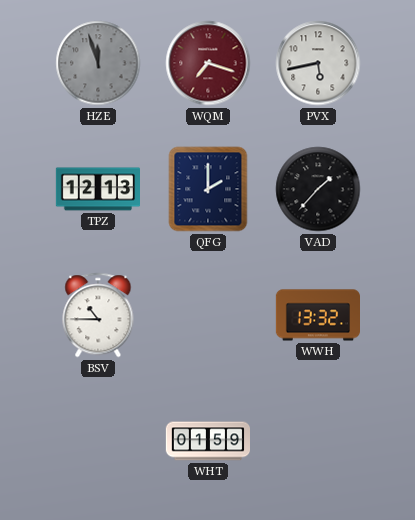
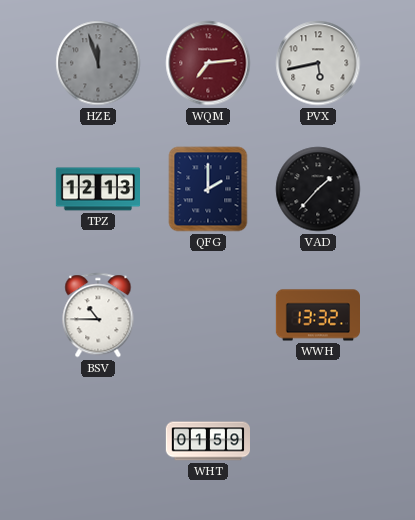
WQM: 7:18 -> 7:14 (208, 63)
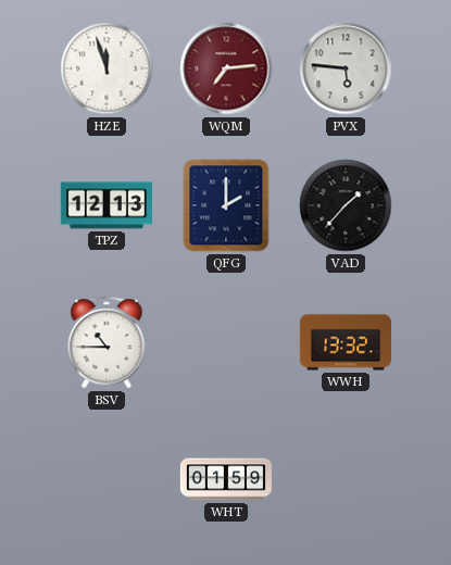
HZE dial: grey -> white (107, 68)
PVX: 5:43 -> 5:46 (346, 68)
